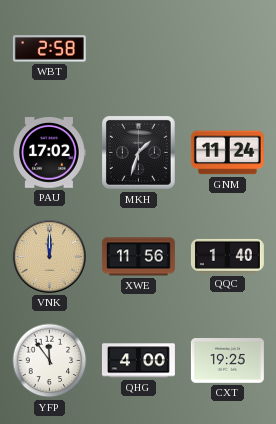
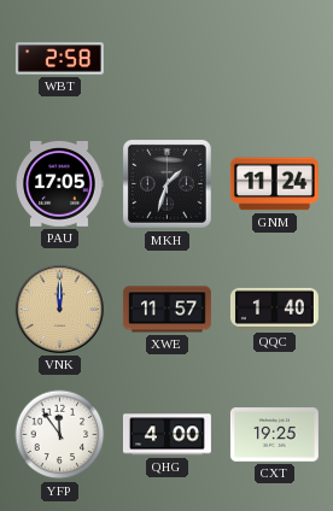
PAU: 17:02 -> 17:05 (60, 184)
XWE: 11:56 -> 11:57 (166, 310)
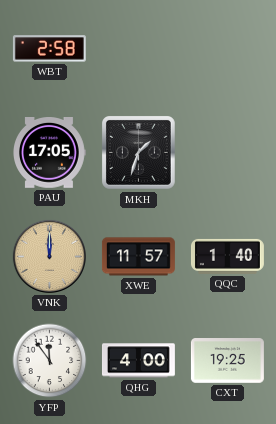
GNM: 11:24 -> none (274, 184)
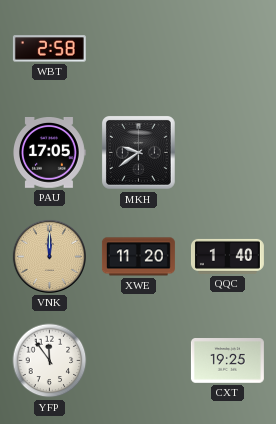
MKH: 1:33 -> 9:39 (139, 153)
XWE: 11:57 -> 11:20 (138, 257)
QHG: 4:00 -> none (138, 361)
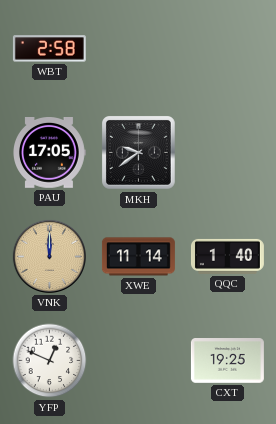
XWE: 11:20 -> 11:14 (138, 257)
YFP: 11:54 -> 12:49 (50, 361)
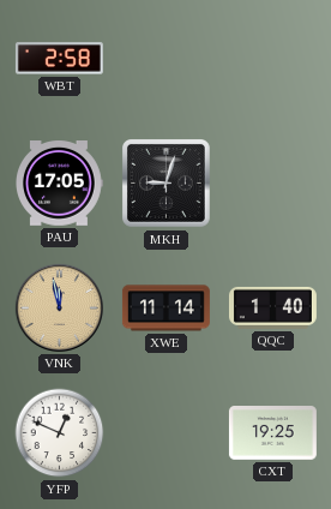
MKH: 9:39 -> 9:03 (167, 184)
VNK: 12:00 -> 11:58 (59, 307)
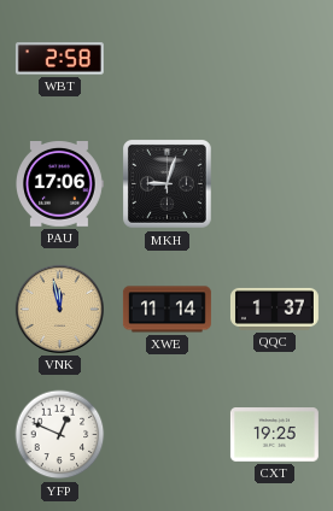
PAU: 17:05 -> 17:06 (60, 184)
QQC: 1:40 -> 1:37 (274, 309)
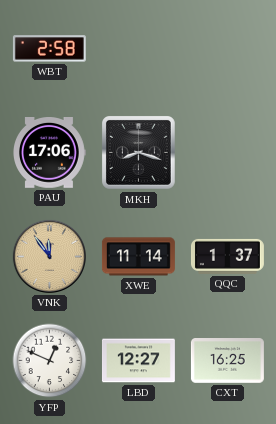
MKH: 9:03 -> 8:18 (139, 153)
VNK: 11:58 -> 11:54 (49, 256)
LBD: none -> 12:27 (138, 361)
CXT: 19:25 -> 16:25 (227, 361)
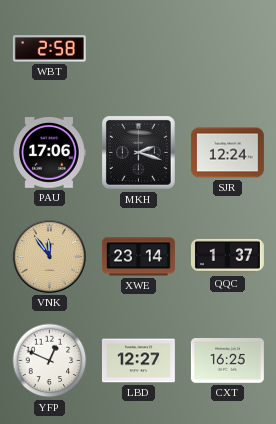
MKH: 8:18 -> 2:18 (139, 153)
SJR: none -> 12:24 (227, 153)
XWE: 11:14 -> 23:14 (138, 257)
